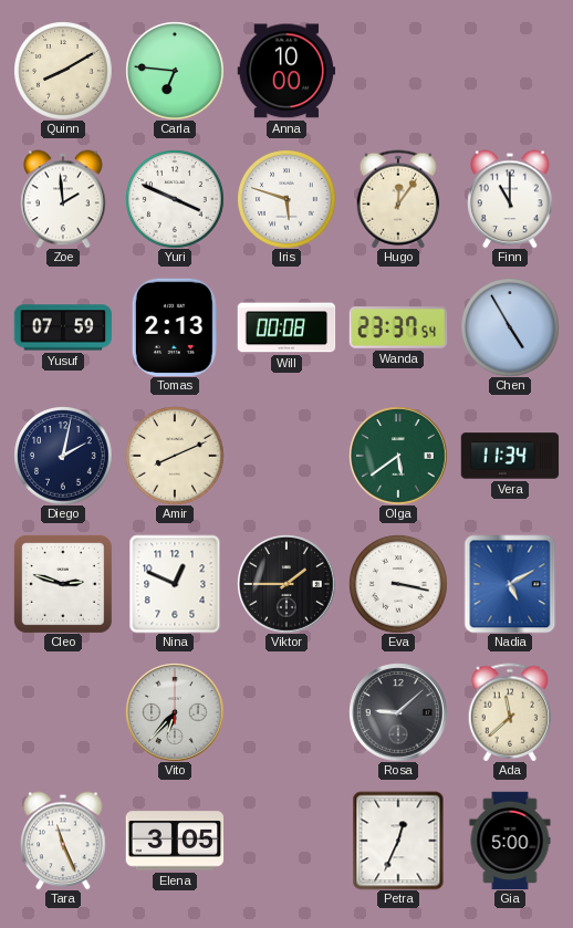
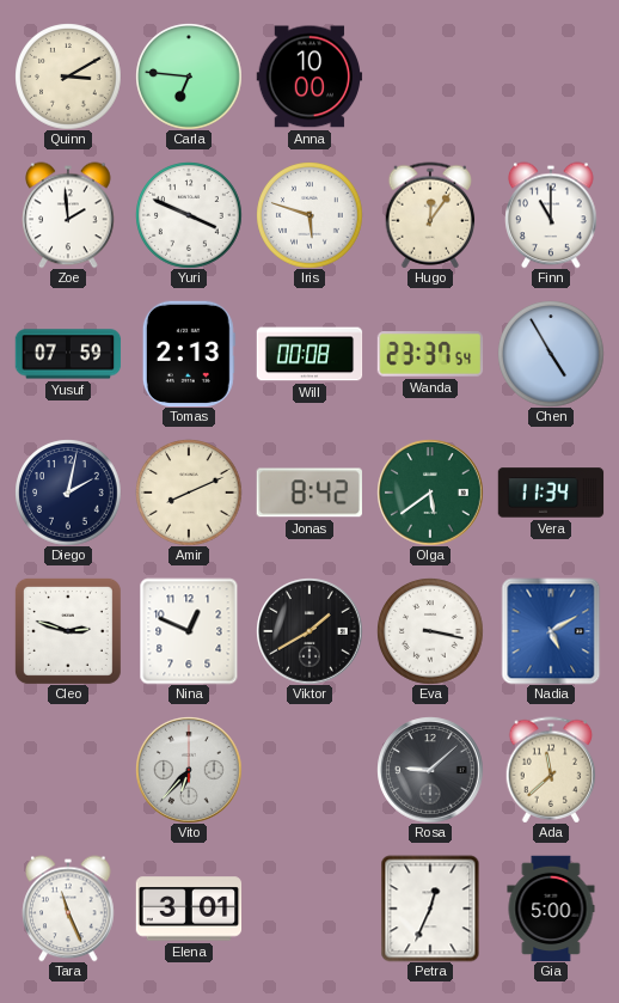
Quinn: 8:10 -> 3:10 (68, 77)
Jonas: none -> 8:42 (309, 493)
Viktor: 1:45 -> 1:40 (309, 631)
Elena: 3:05 -> 3:01 (189, 909)
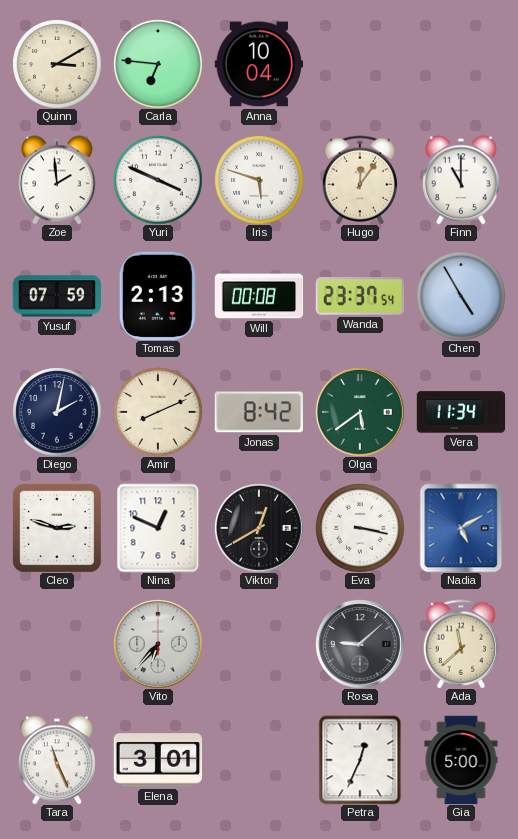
Anna: 10:00 -> 10:04 (259, 64)
Viktor: 1:40 -> 12:40 (259, 528)
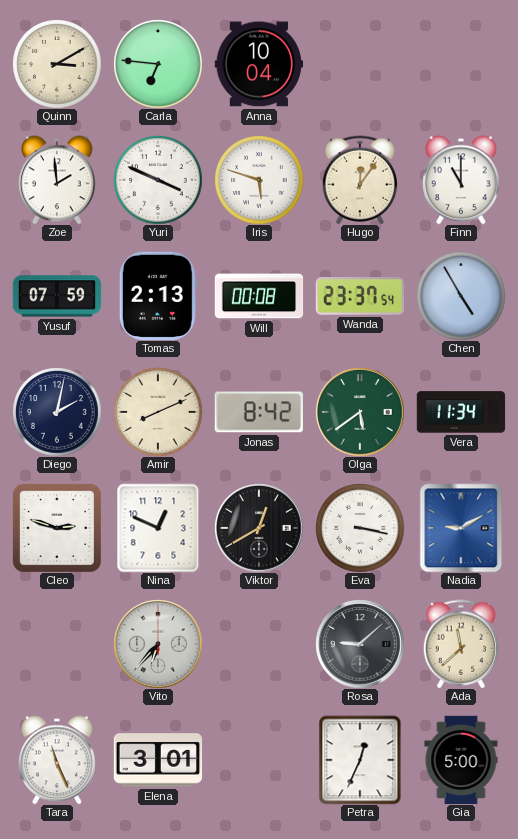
Nadia: 5:10 -> 9:10 (461, 528)
